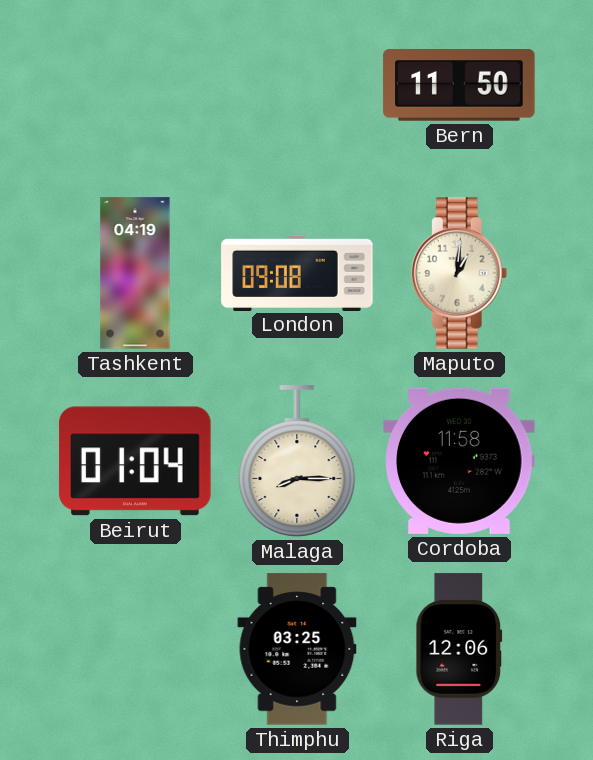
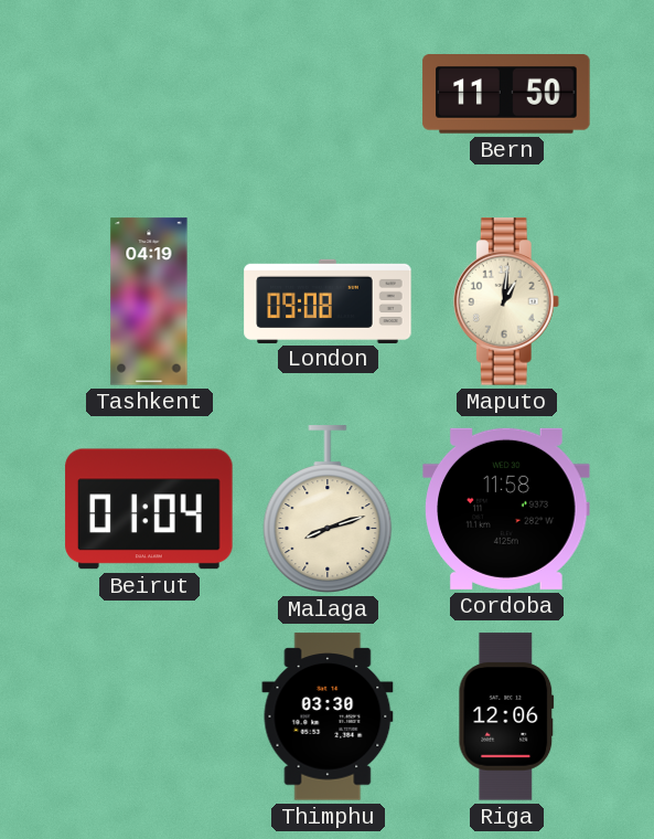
Malaga: 8:15 -> 8:12 (328, 510)
Thimphu: 03:25 -> 03:30 (328, 716)
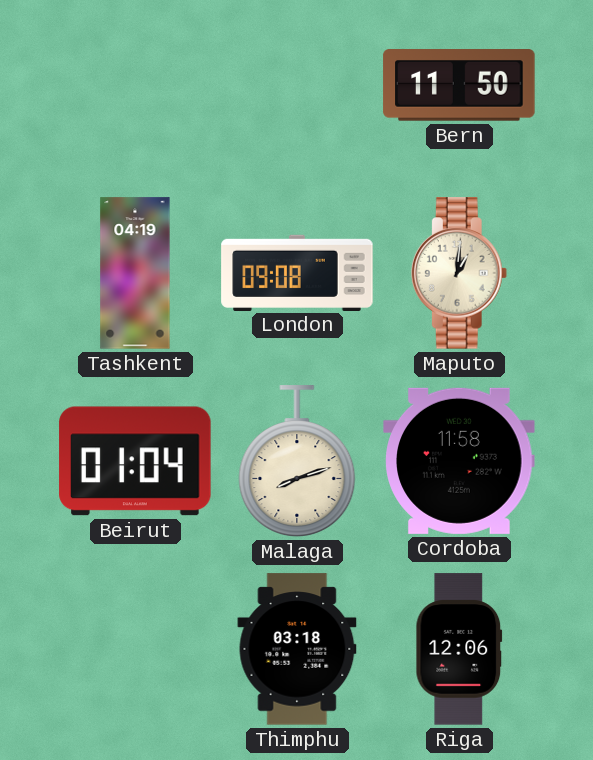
Thimphu: 03:30 -> 03:18 (297, 649)
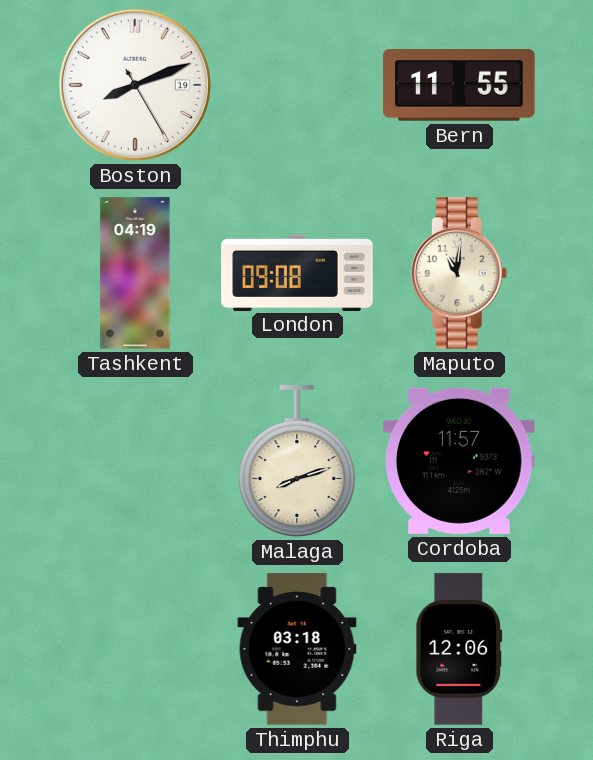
Boston: none -> 8:11 (135, 85)
Bern: 11:50 -> 11:55 (459, 86)
Maputo: 1:01 -> 11:01 (459, 273)
Beirut: 01:04 -> none (135, 461)
Cordoba: 11:58 -> 11:57 (459, 461)
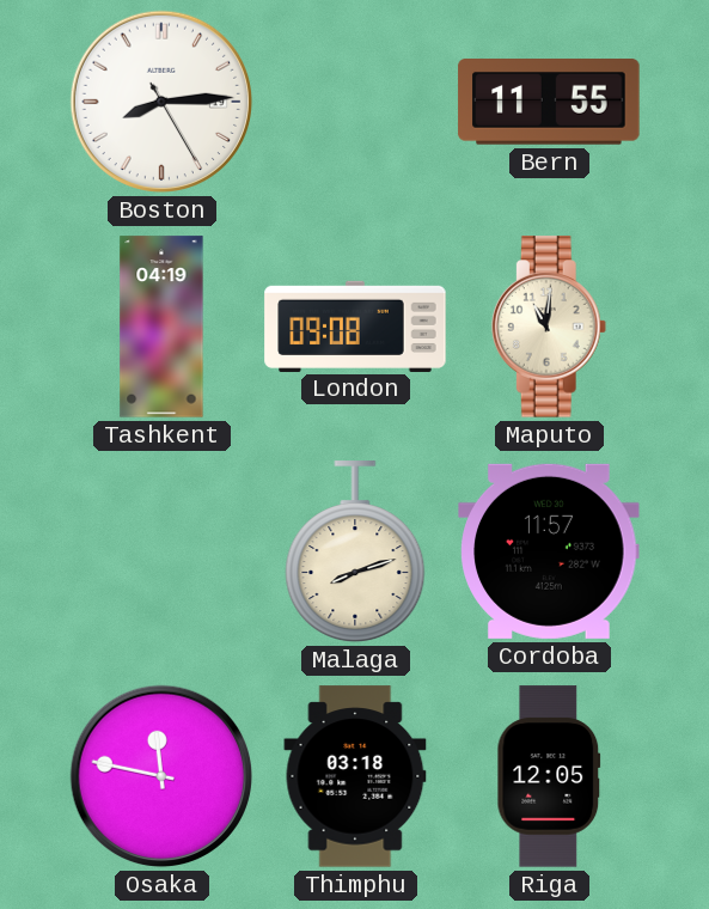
Boston: 8:11 -> 8:14 (161, 102)
Osaka: none -> 11:47 (161, 776)
Riga: 12:06 -> 12:05 (549, 776)
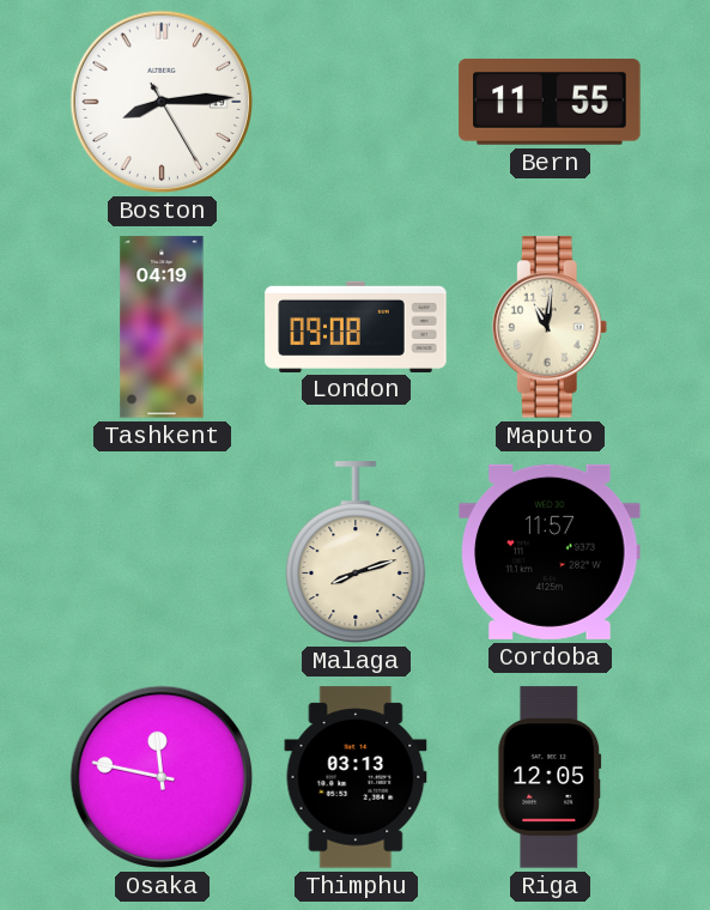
Thimphu: 03:18 -> 03:13 (356, 777)
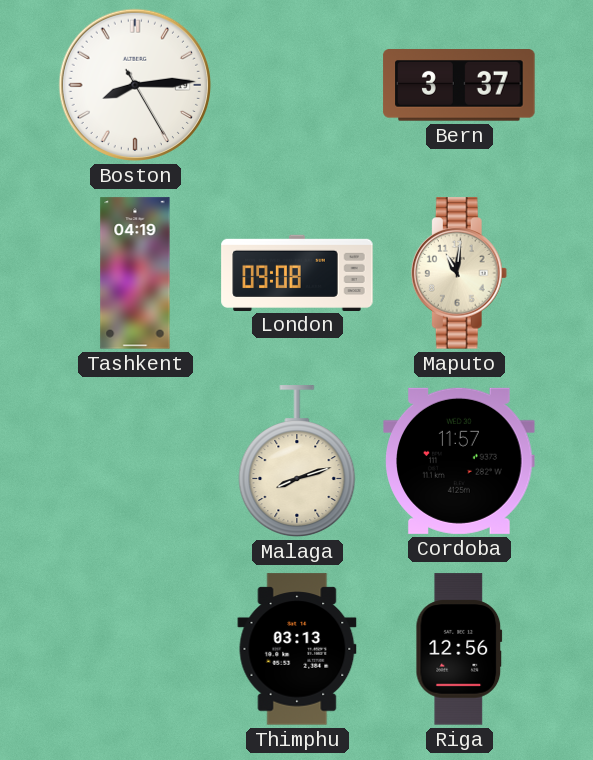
Bern: 11:55 -> 3:37 (459, 86)
Osaka: 11:47 -> none (162, 777)
Riga: 12:05 -> 12:56 (459, 649)
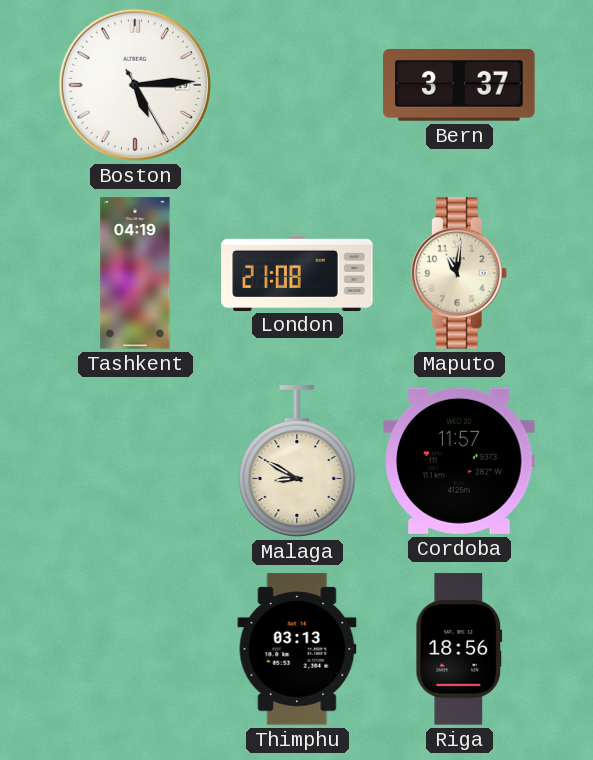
Boston: 8:14 -> 5:14 (135, 85)
London: 09:08 -> 21:08 (297, 272)
Malaga: 8:12 -> 8:50 (297, 462)
Riga: 12:56 -> 18:56 (459, 649)
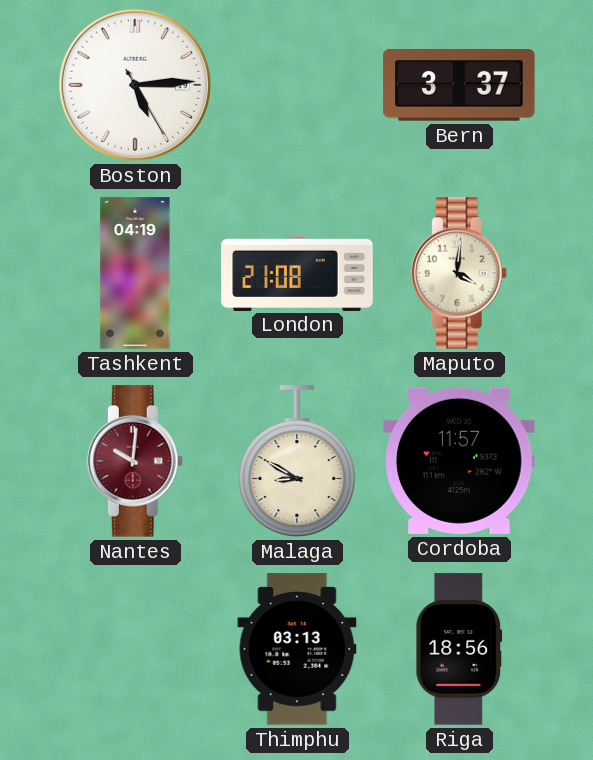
Maputo: 11:01 -> 4:01 (459, 273)
Nantes: none -> 10:01 (135, 461)
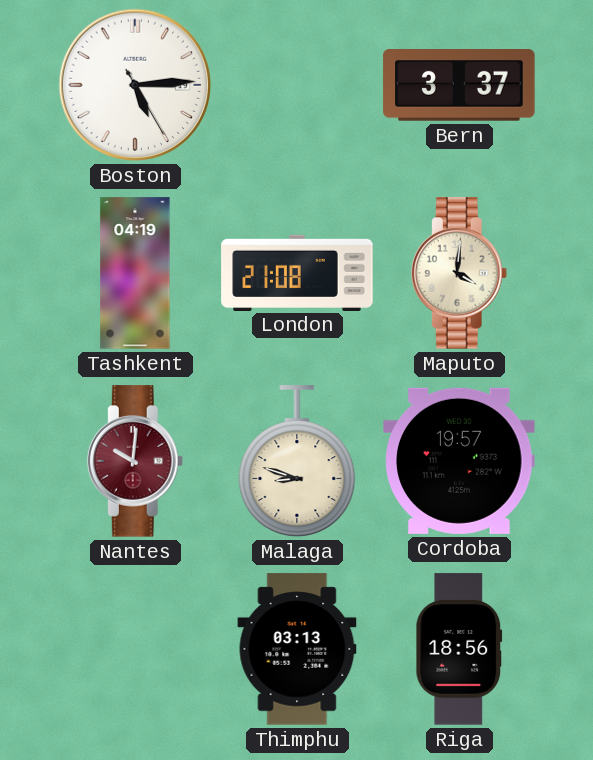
Malaga: 8:50 -> 8:48 (297, 462)
Cordoba: 11:57 -> 19:57 (459, 461)
